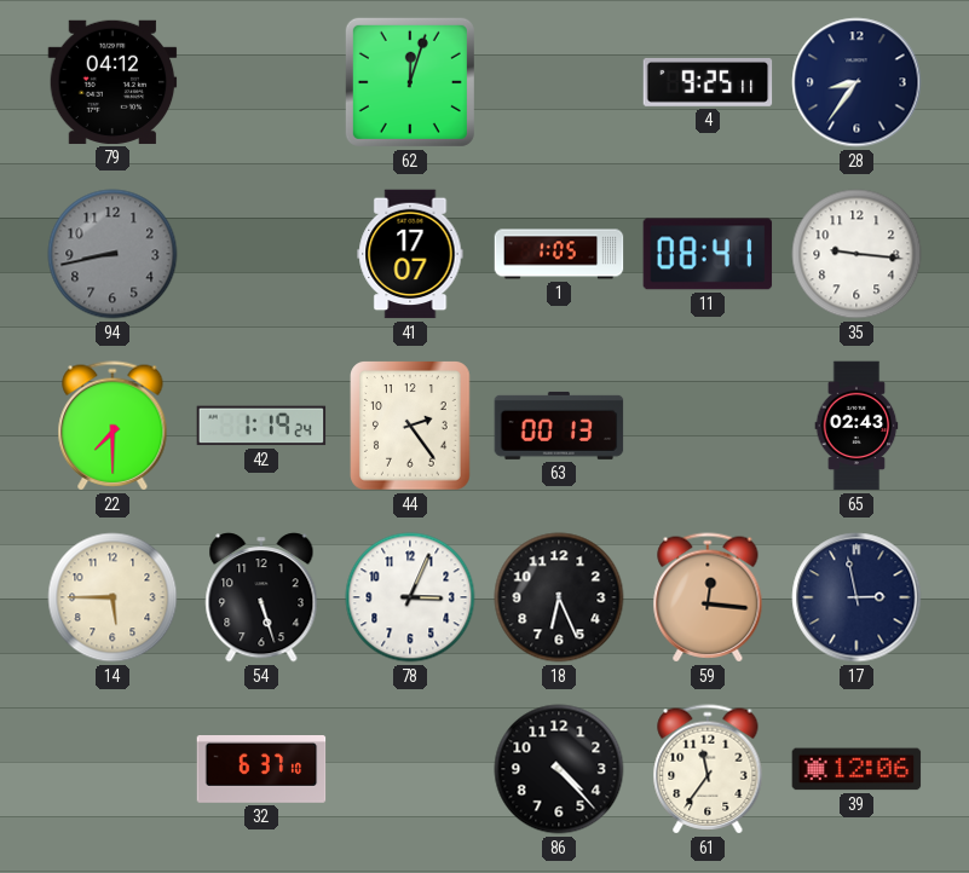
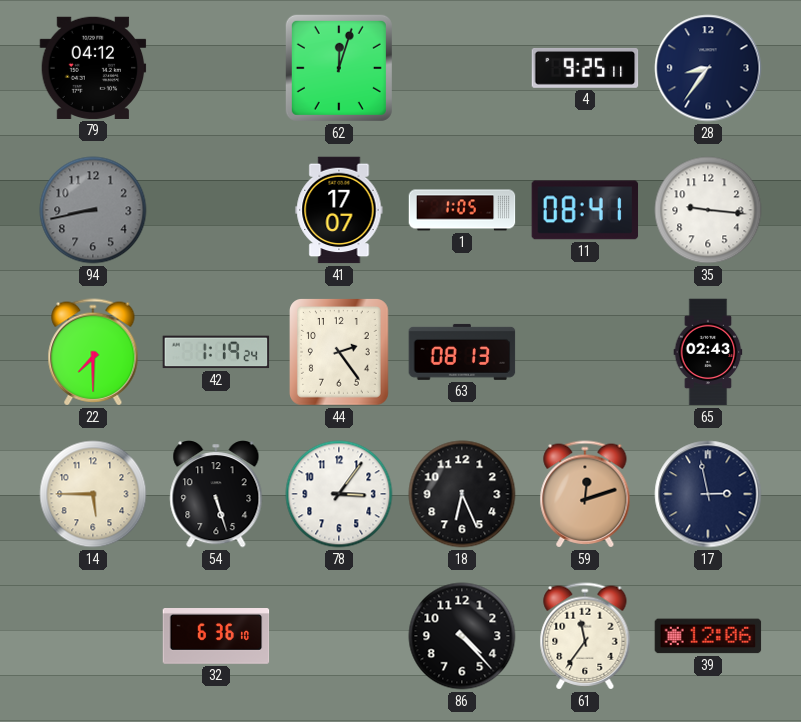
63: 00:13 -> 08:13 (462, 352)
78: 3:04 -> 3:06 (339, 494)
59: 12:16 -> 12:12 (585, 494)
32: 6:37 -> 6:36 (216, 637)
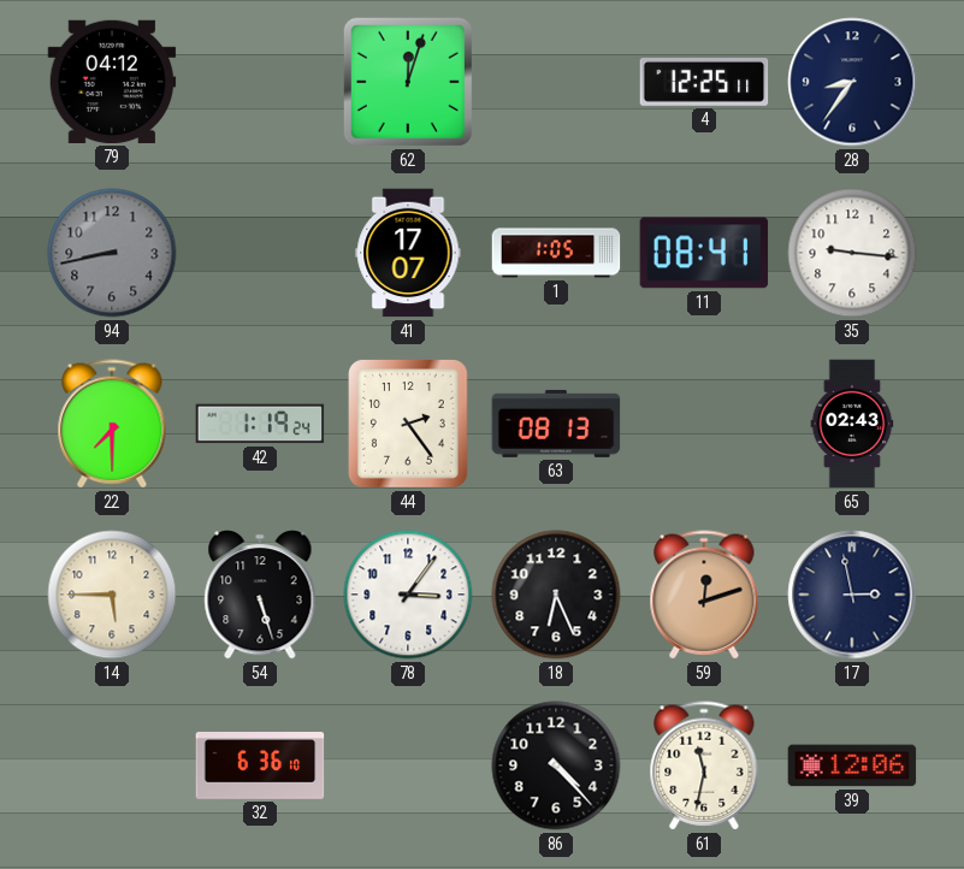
4: 9:25 -> 12:25 (704, 82)
61: 11:36 -> 11:32 (704, 765)
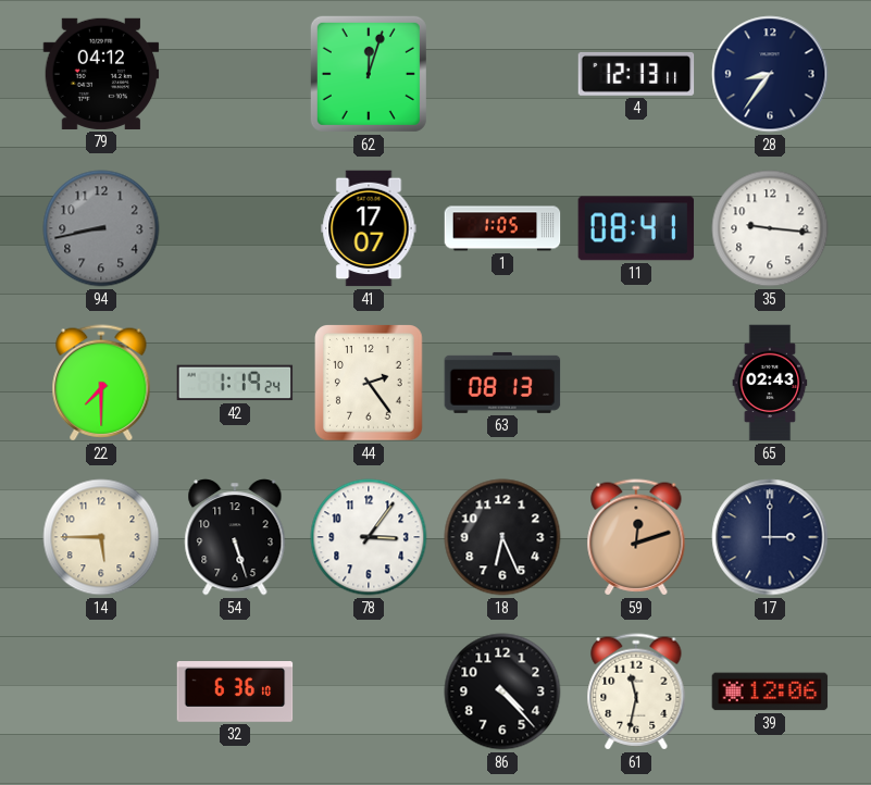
4: 12:25 -> 12:13 (636, 74)
17: 2:58 -> 3:00 (770, 537)
